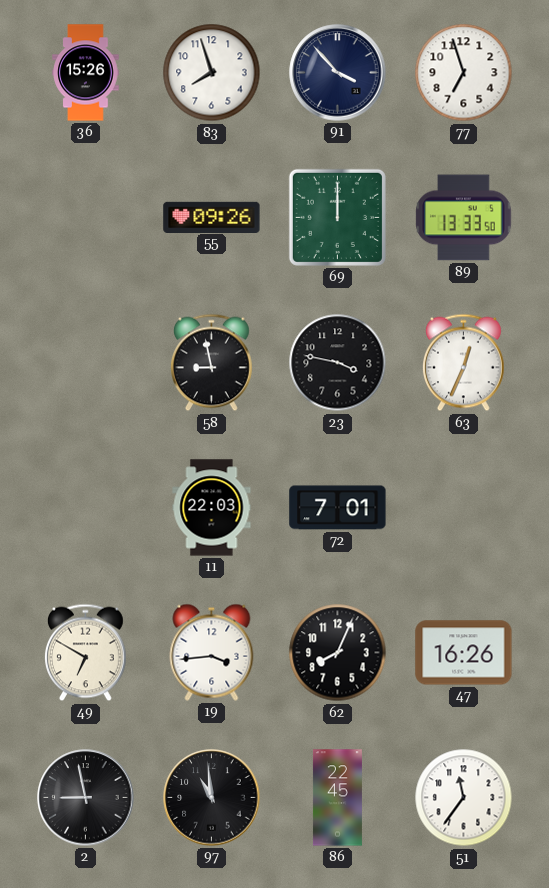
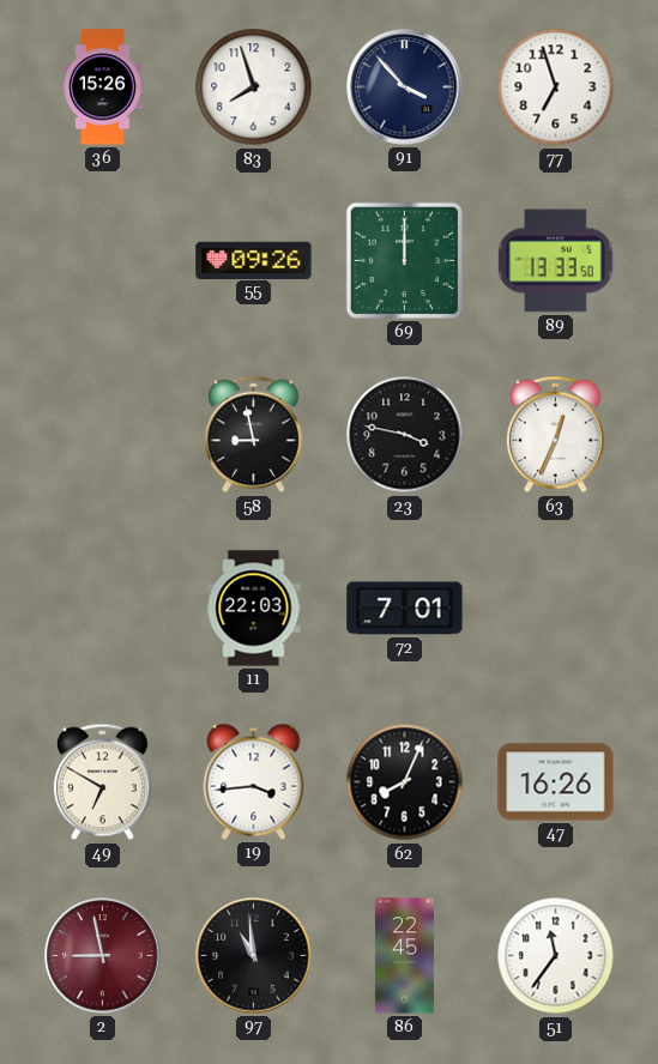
2 dial: black -> burgundy (103, 956)
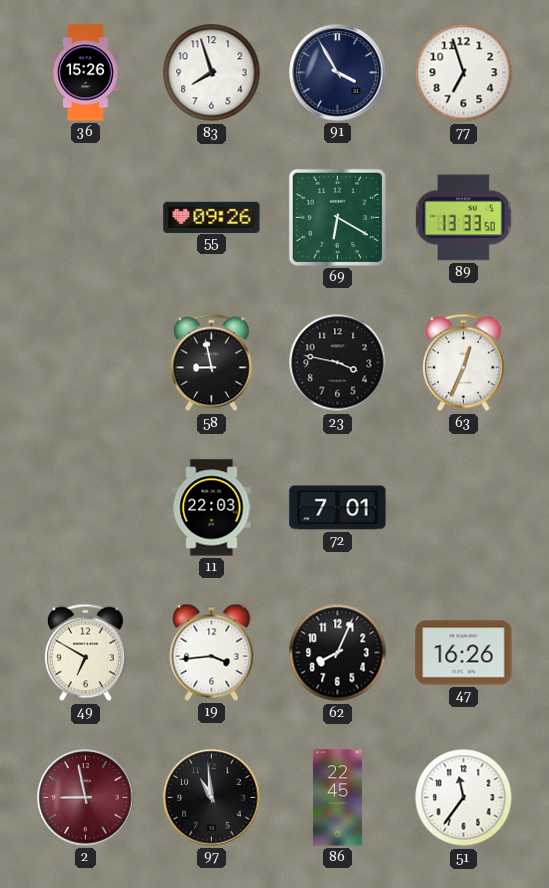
91: 3:53 -> 3:55 (338, 73)
69: 12:00 -> 6:20 (337, 217)
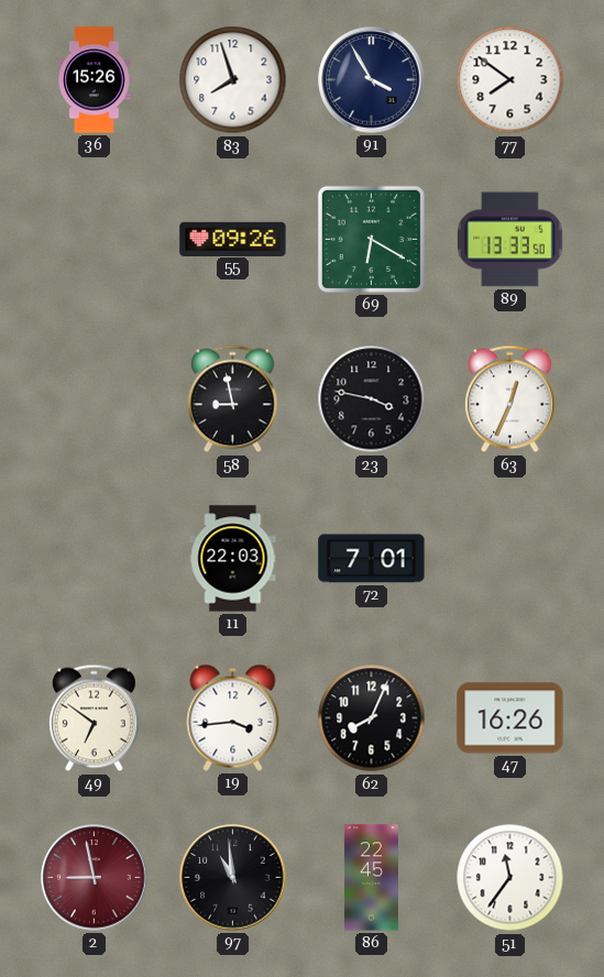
77: 6:57 -> 7:51 (510, 80)
49: 6:50 -> 6:51 (94, 718)
